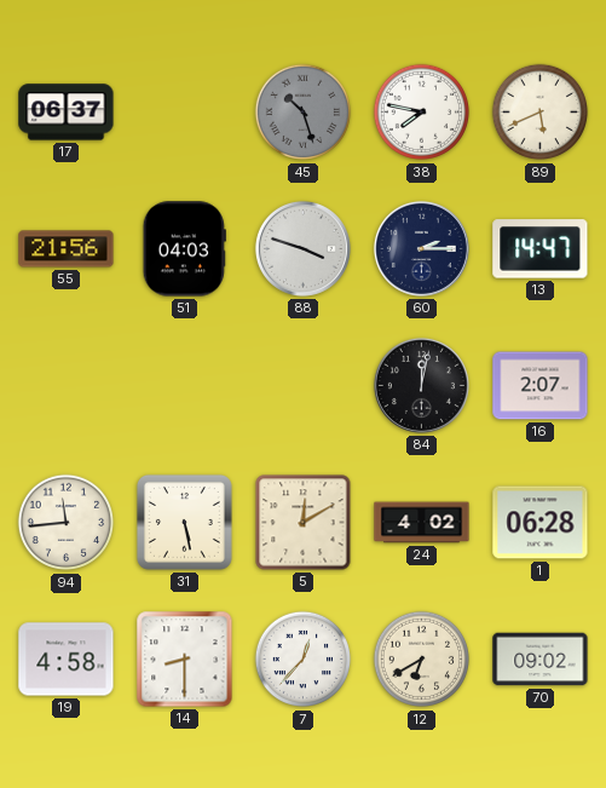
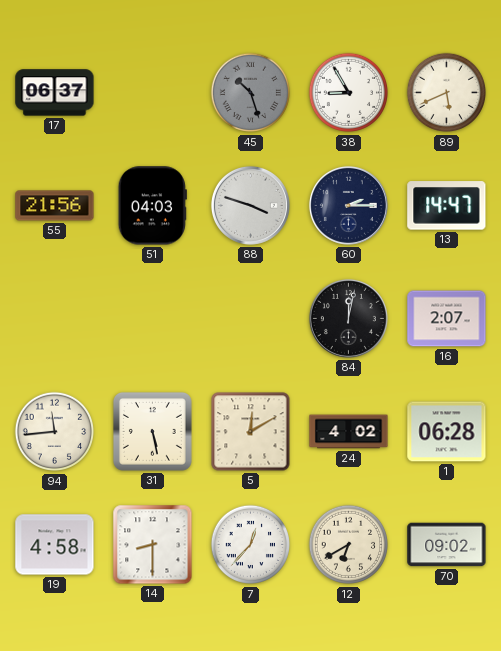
38: 7:47 -> 8:55 (349, 93)
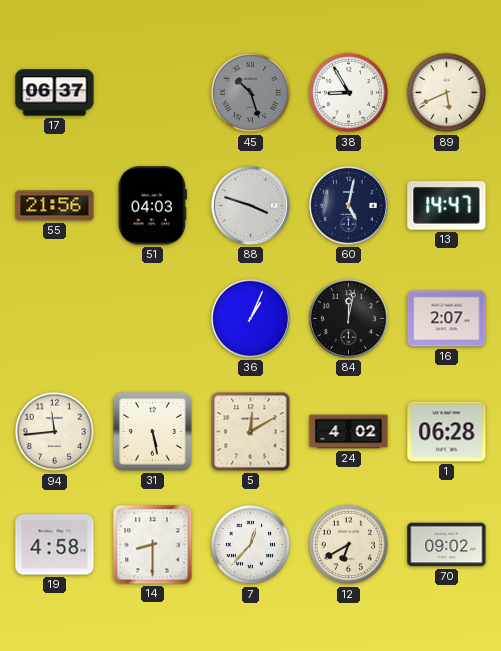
60: 2:15 -> 5:02 (348, 205)
36: none -> 1:04 (250, 318)
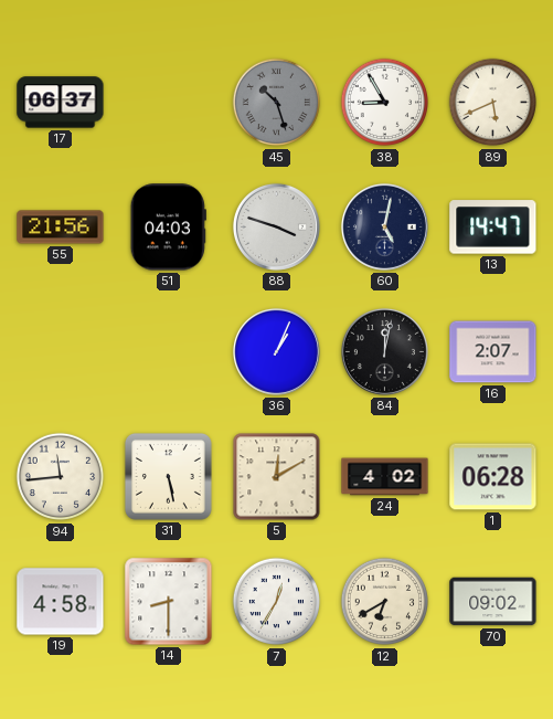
7: 12:37 -> 12:35 (277, 602)
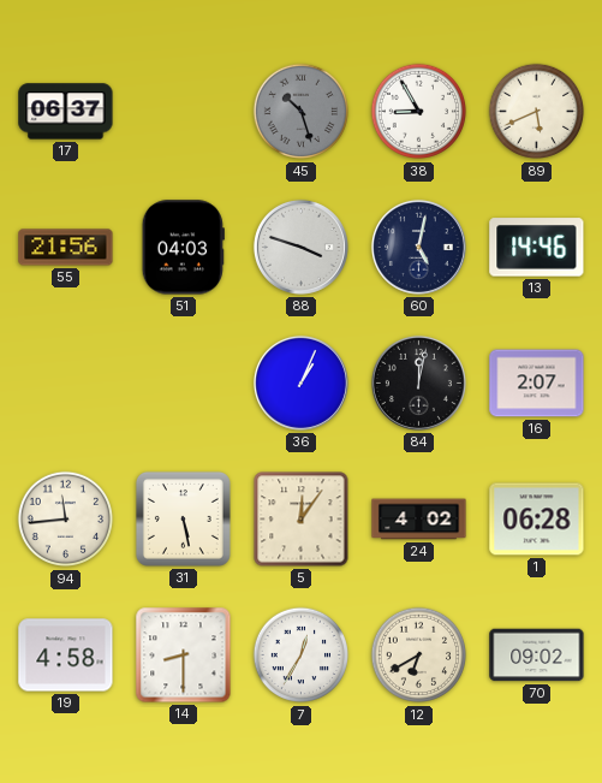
13: 14:47 -> 14:46 (537, 248)
5: 12:10 -> 12:06 (302, 520)
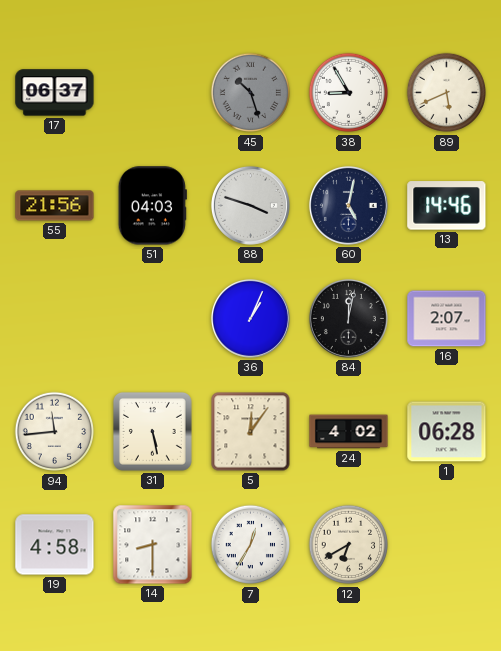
70: 09:02 -> none (537, 656)
